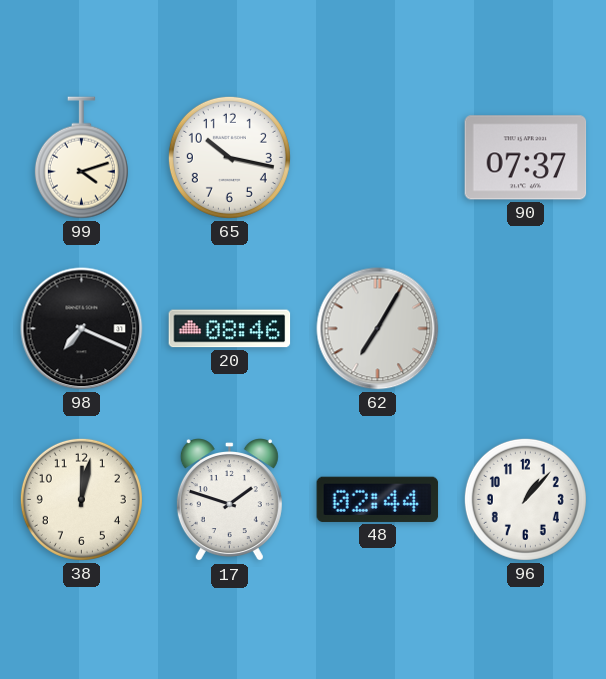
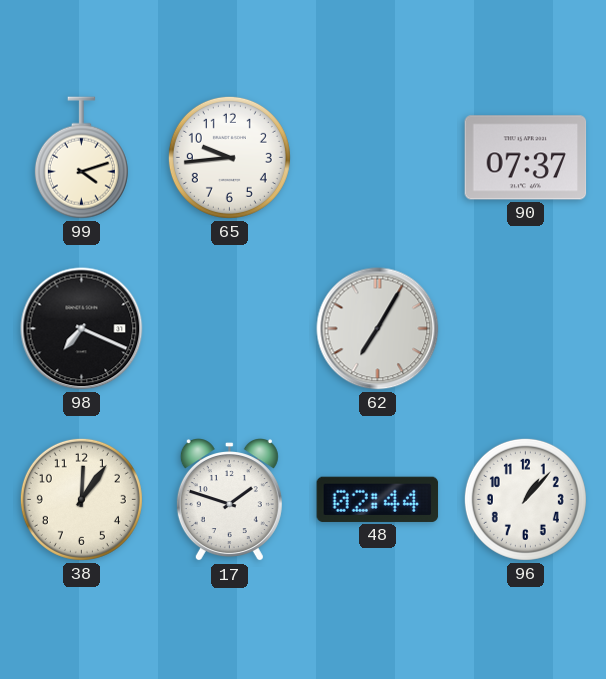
65: 10:17 -> 9:44 (229, 157)
20: 08:46 -> none (230, 329)
38: 12:02 -> 12:06 (81, 499)
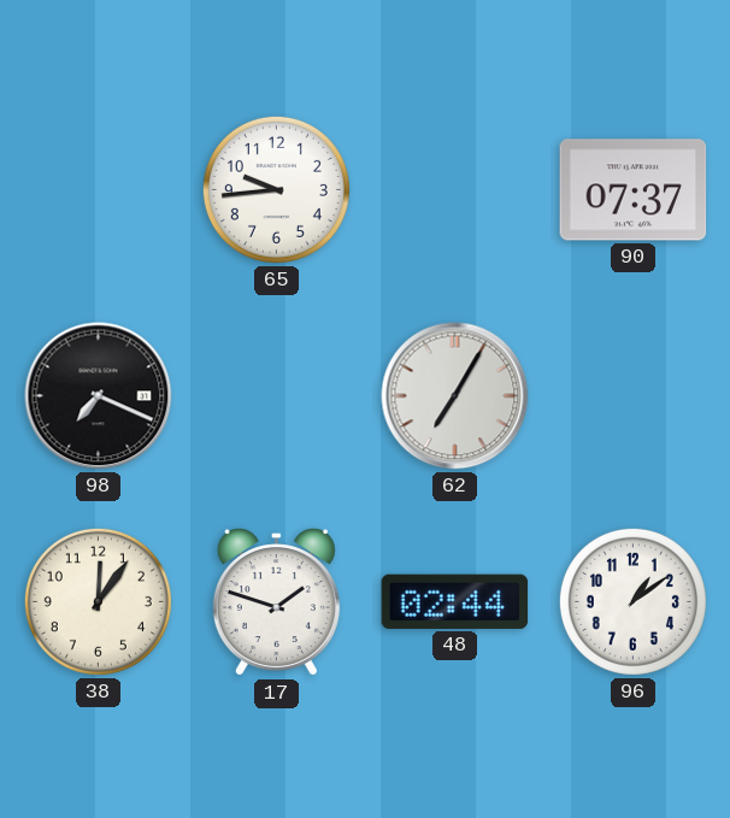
99: 4:12 -> none (81, 158)
96: 1:07 -> 1:09 (632, 601)
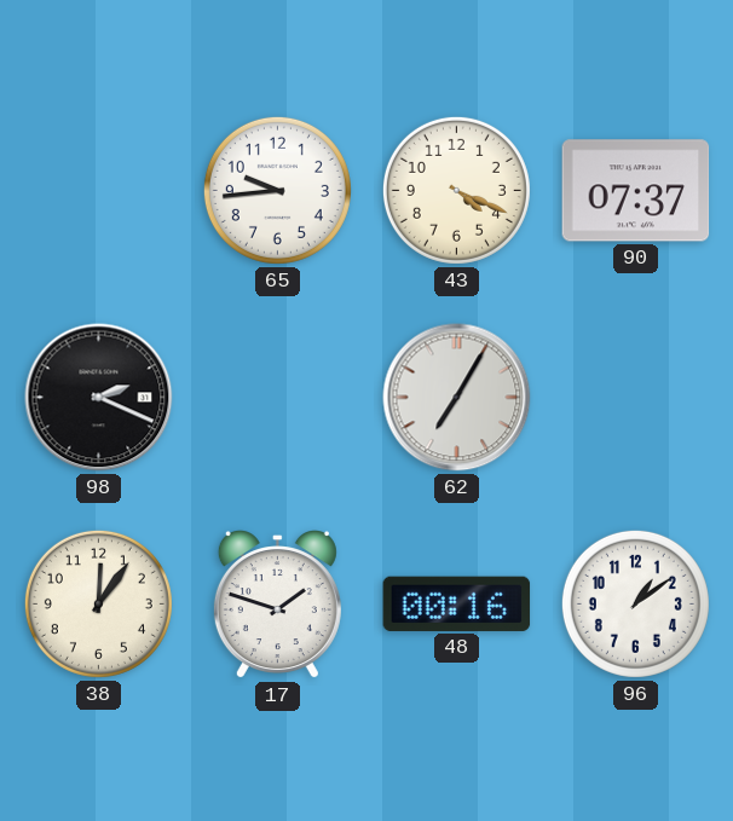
43: none -> 4:19 (456, 190)
98: 7:19 -> 2:19 (99, 398)
48: 02:44 -> 00:16 (457, 603)
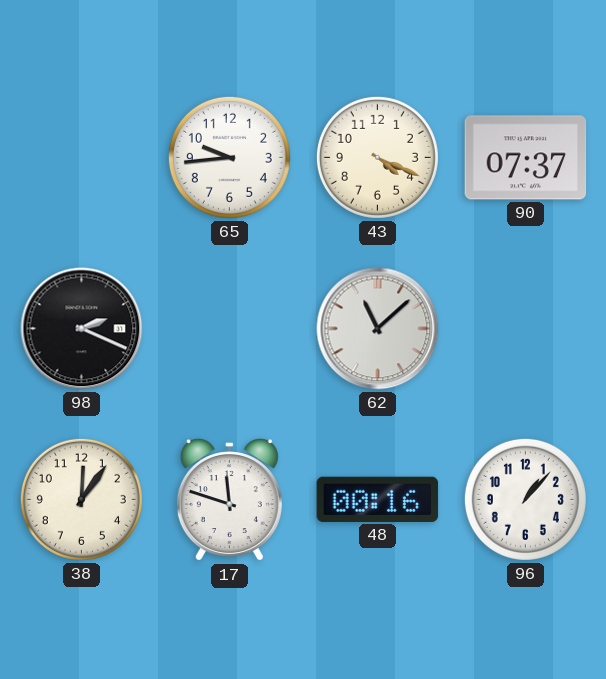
62: 7:05 -> 11:08 (378, 329)
17: 1:48 -> 11:48 (229, 500)
96: 1:09 -> 1:07 (525, 499)
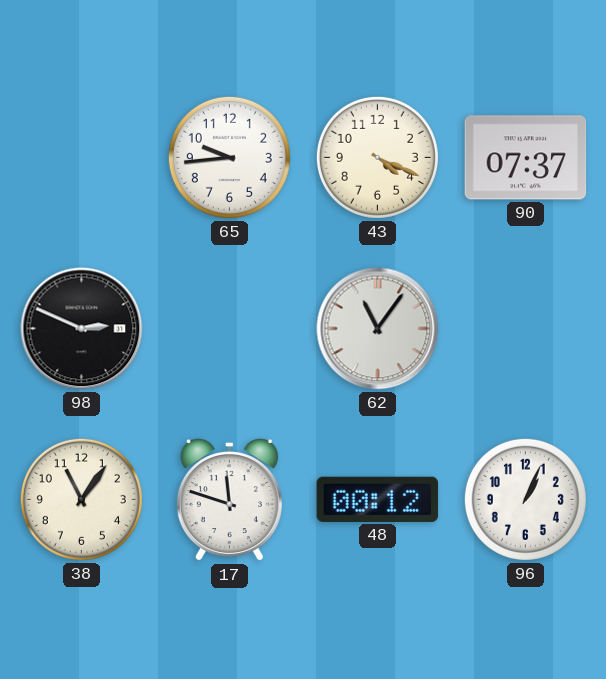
98: 2:19 -> 2:49 (82, 329)
62: 11:08 -> 11:06 (378, 329)
38: 12:06 -> 11:06 (81, 499)
48: 00:16 -> 00:12 (378, 499)
96: 1:07 -> 1:04 (525, 499)
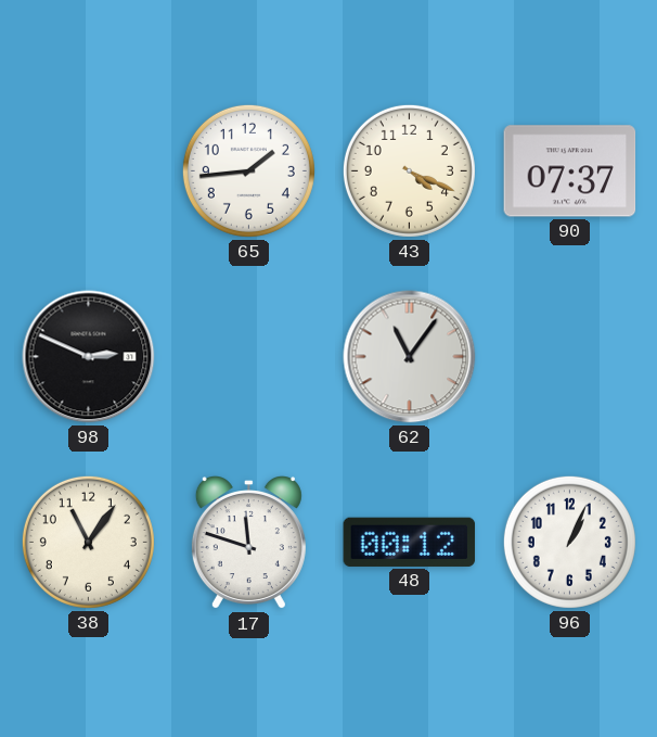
65: 9:44 -> 1:44 (248, 170)
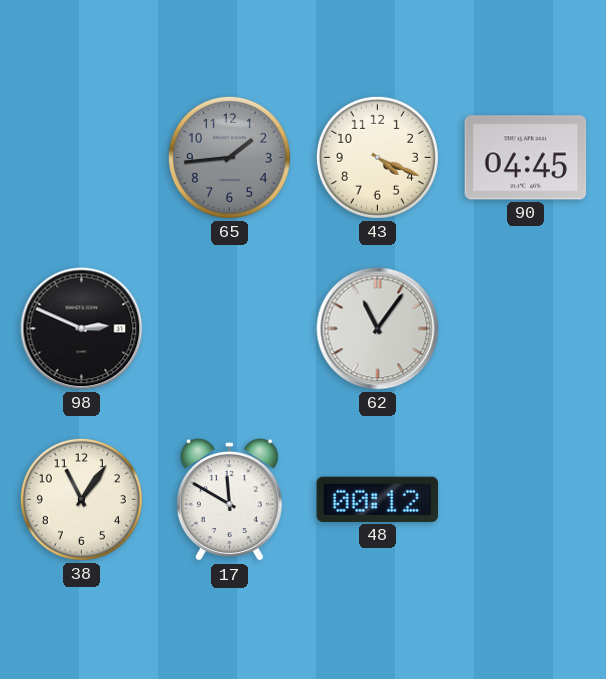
65 dial: white -> grey (229, 157)
90: 07:37 -> 04:45 (526, 158)
17: 11:48 -> 11:50 (229, 500)
96: 1:04 -> none (569, 542)
